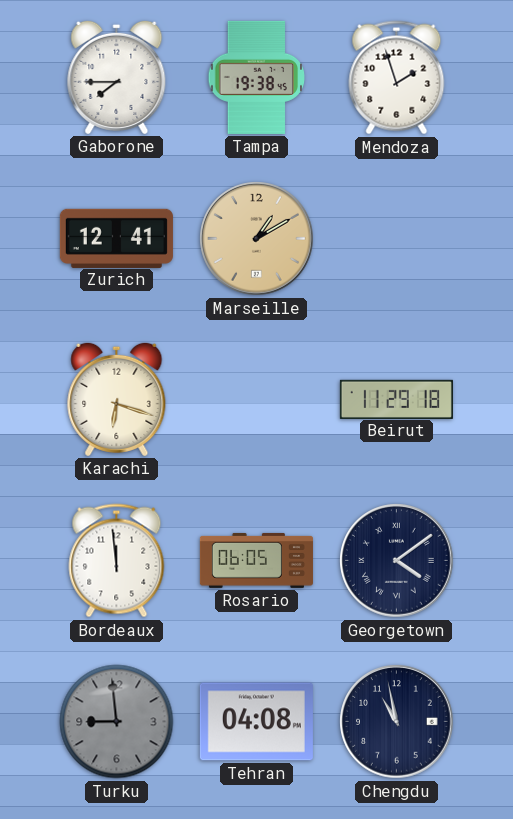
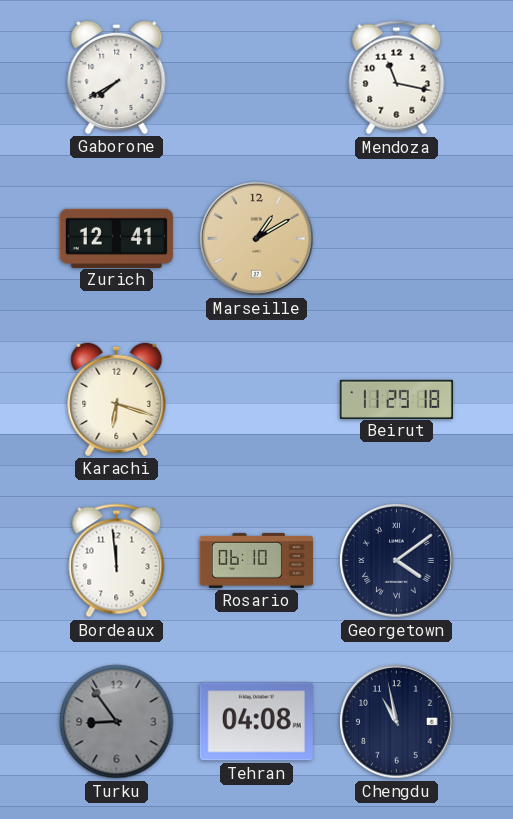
Gaborone: 7:45 -> 7:40 (117, 77)
Tampa: 19:38 -> none (257, 77)
Mendoza: 1:57 -> 11:17 (397, 78)
Rosario: 06:05 -> 06:10 (256, 560)
Turku: 8:59 -> 8:54 (117, 722)
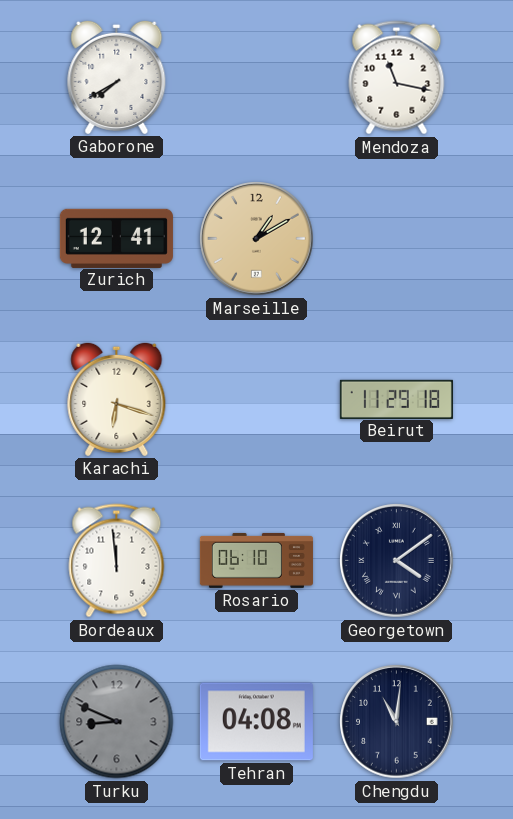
Turku: 8:54 -> 8:49 (117, 722)
Chengdu: 10:58 -> 11:01 (397, 722)
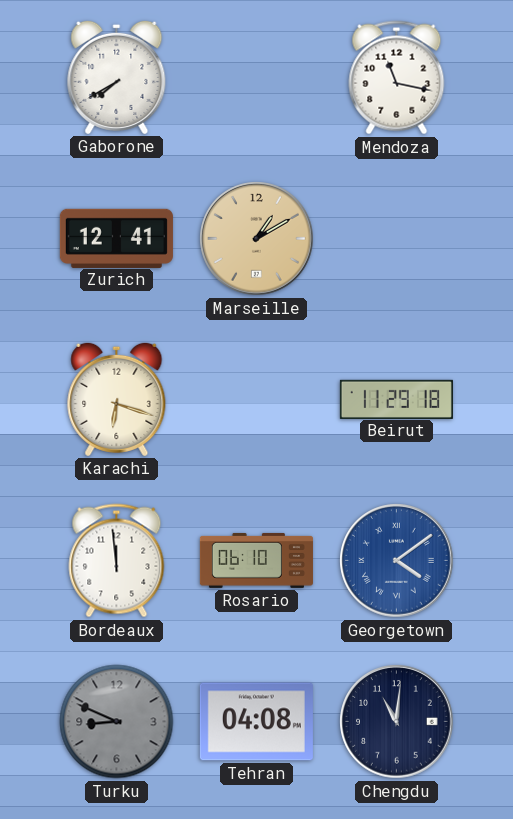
Georgetown dial: navy -> blue (397, 561)
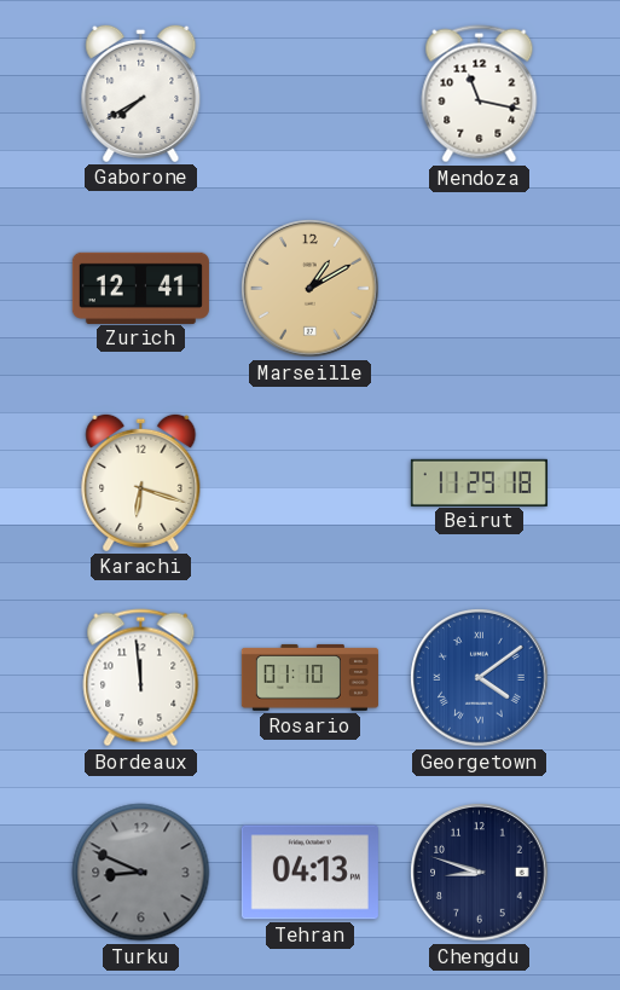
Rosario: 06:10 -> 01:10 (309, 677)
Tehran: 04:08 -> 04:13 (309, 873)
Chengdu: 11:01 -> 8:48 (480, 873)
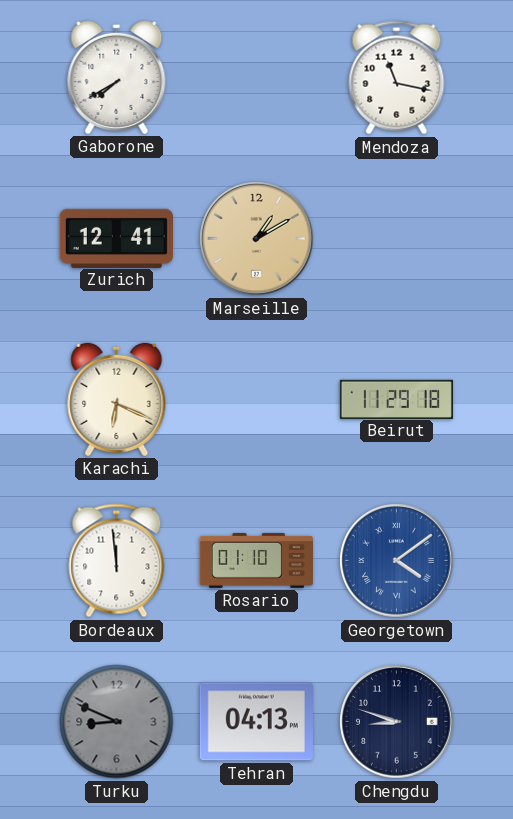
Karachi: 6:18 -> 6:19 (117, 399)
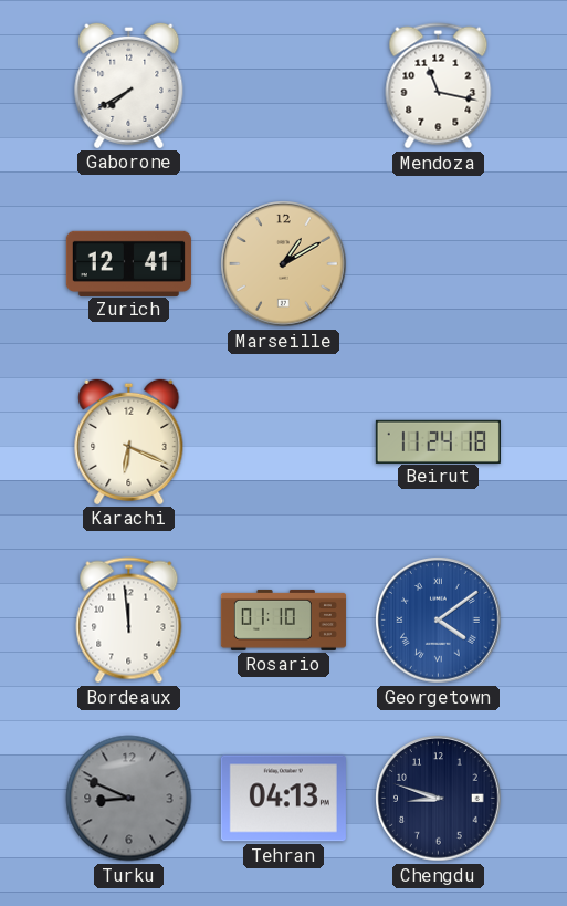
Beirut: 11:29 -> 11:24 (438, 441)
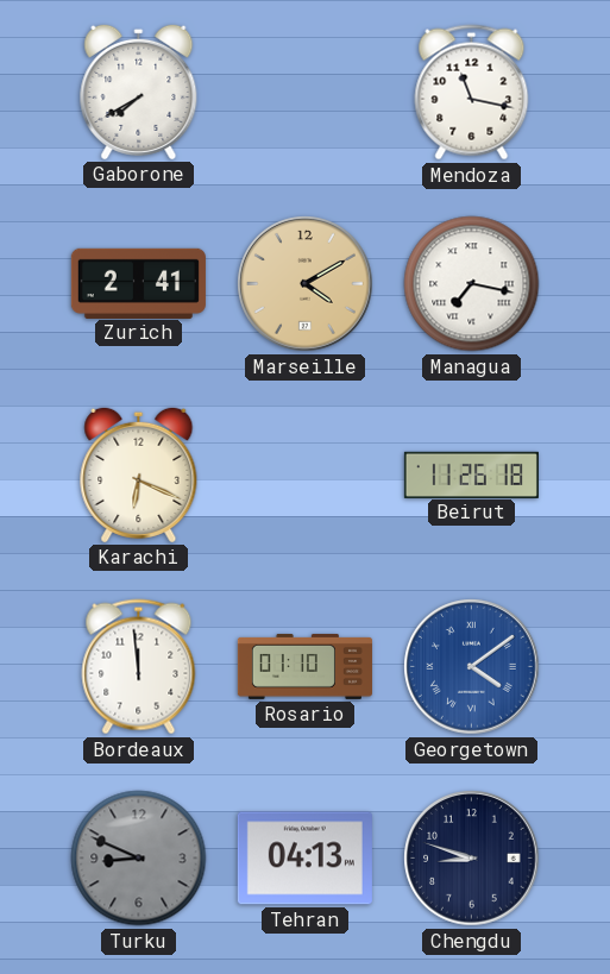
Zurich: 12:41 -> 2:41 (138, 283)
Marseille: 1:10 -> 4:10 (306, 284)
Managua: none -> 7:17 (472, 284)
Beirut: 11:24 -> 11:26 (471, 475)
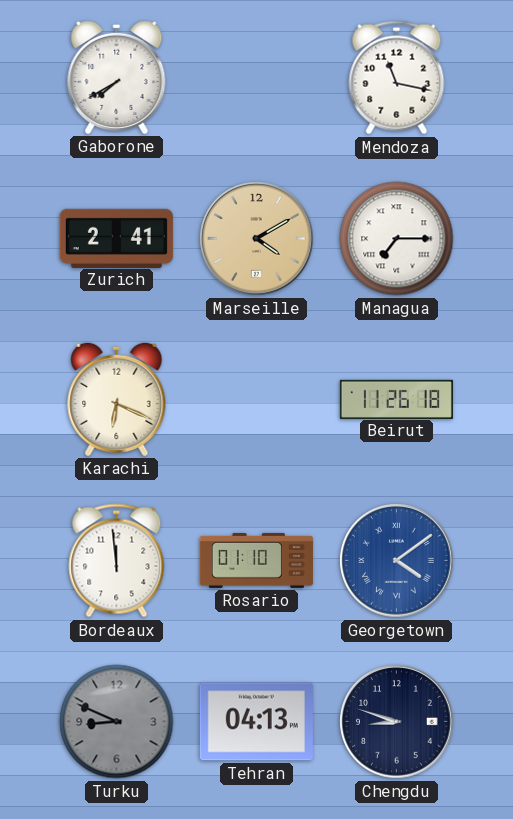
Managua: 7:17 -> 7:15 (397, 239)
